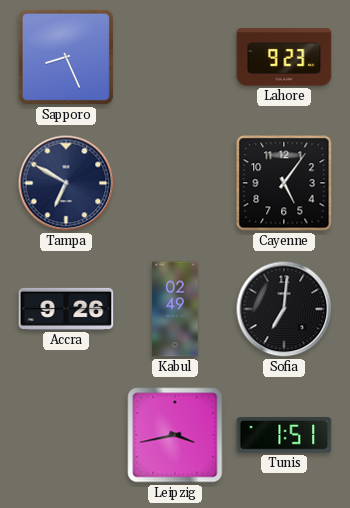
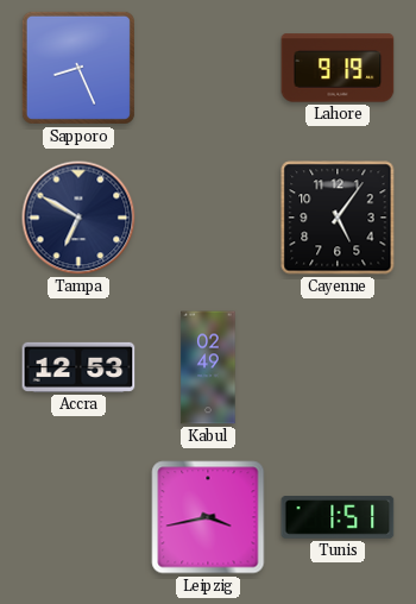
Lahore: 9:23 -> 9:19 (338, 68)
Accra: 9:26 -> 12:53 (78, 367)
Sofia: 7:01 -> none (284, 309)
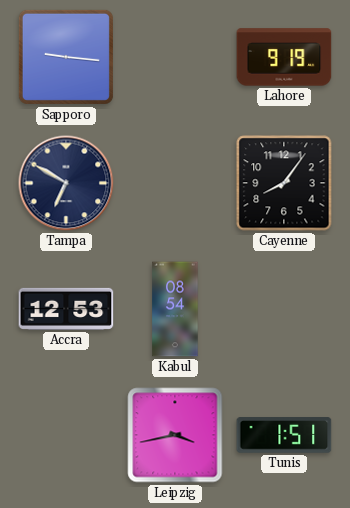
Sapporo: 8:26 -> 9:16 (66, 57)
Cayenne: 5:06 -> 8:06 (284, 183)
Kabul: 02:49 -> 08:54 (175, 309)
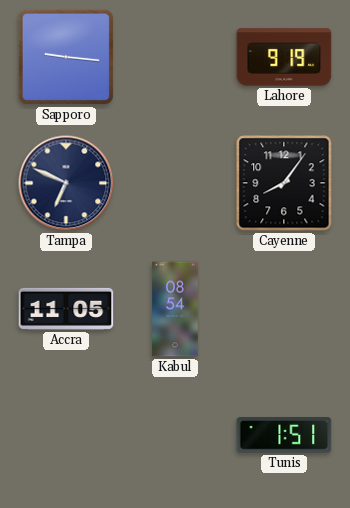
Tampa: 6:50 -> 6:49 (66, 183)
Accra: 12:53 -> 11:05 (66, 309)
Leipzig: 3:43 -> none (175, 435)
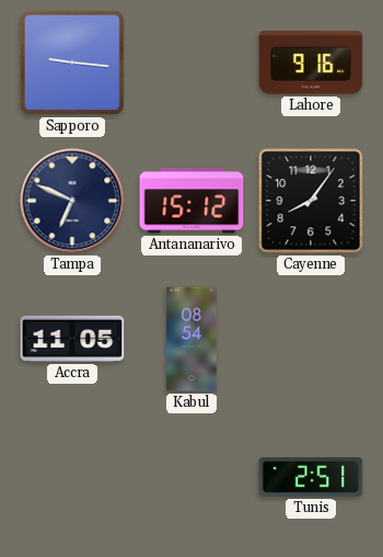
Lahore: 9:19 -> 9:16 (311, 62)
Antananarivo: none -> 15:12 (191, 201)
Tunis: 1:51 -> 2:51 (311, 477)
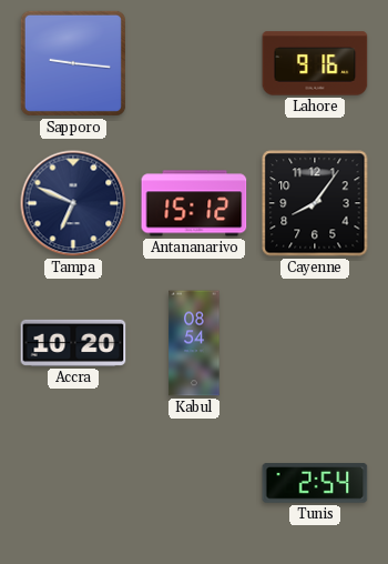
Accra: 11:05 -> 10:20 (73, 343)
Tunis: 2:51 -> 2:54 (315, 483)
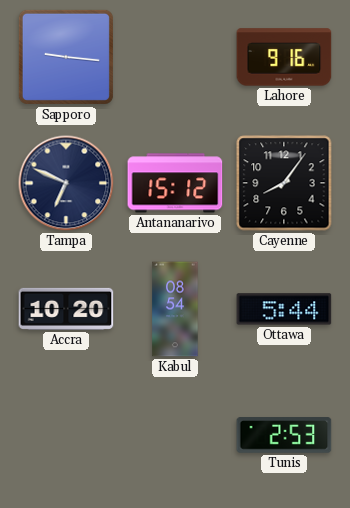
Ottawa: none -> 5:44 (284, 309)
Tunis: 2:54 -> 2:53 (284, 435)
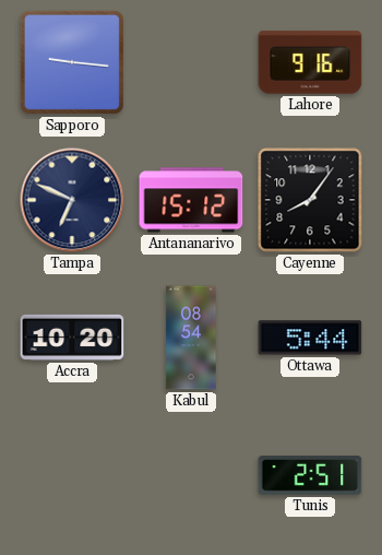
Tunis: 2:53 -> 2:51 (310, 475)
